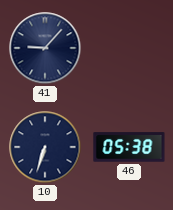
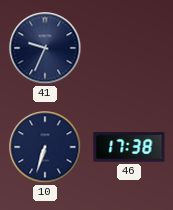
41: 9:07 -> 9:34 (45, 48)
46: 05:38 -> 17:38 (129, 147)
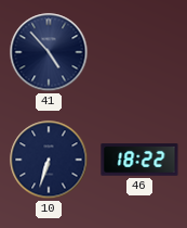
41: 9:34 -> 4:53 (49, 52)
46: 17:38 -> 18:22 (139, 160)
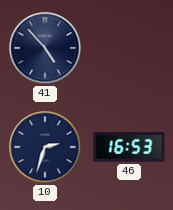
10: 6:33 -> 2:33 (45, 147)
46: 18:22 -> 16:53 (129, 147)
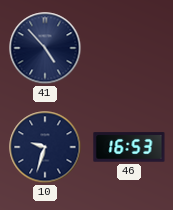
10: 2:33 -> 9:33 (45, 147)
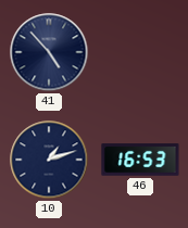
10: 9:33 -> 1:12 (49, 160)
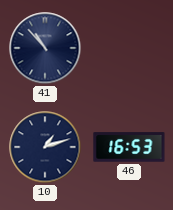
41: 4:53 -> 10:53 (45, 48)
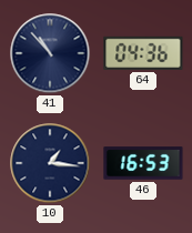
64: none -> 04:36 (143, 53)
10: 1:12 -> 1:16 (50, 163)
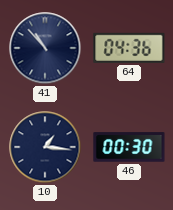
46: 16:53 -> 00:30 (129, 147)
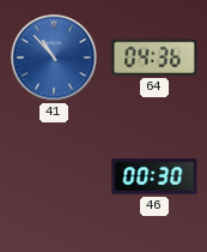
41 dial: navy -> blue (54, 58)
10: 1:16 -> none (45, 147)
